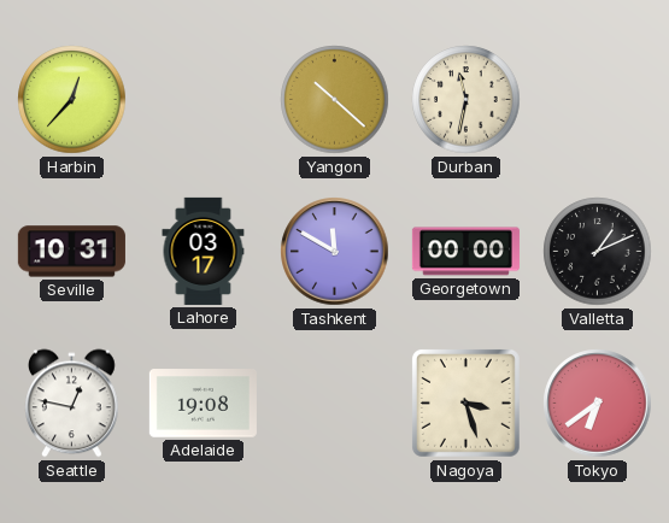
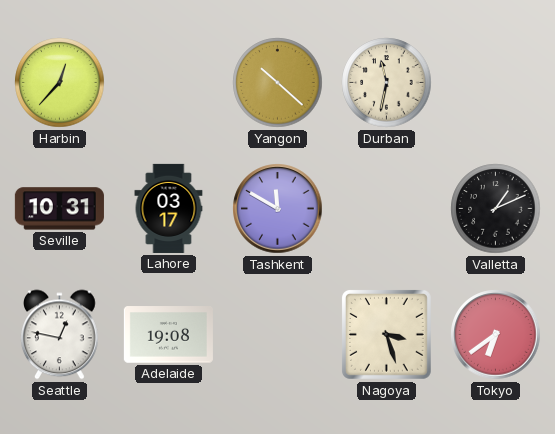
Georgetown: 00:00 -> none (465, 252)
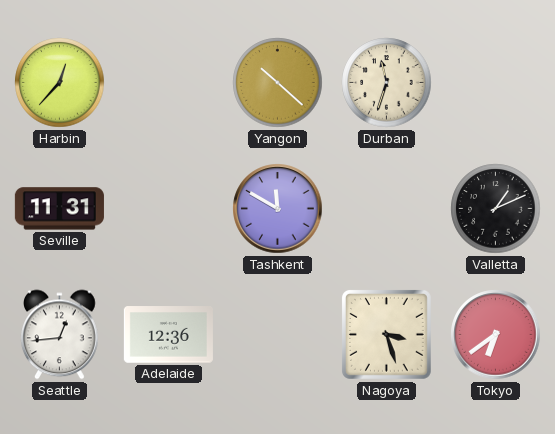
Durban: 11:32 -> 11:33 (387, 83)
Seville: 10:31 -> 11:31 (59, 209)
Lahore: 03:17 -> none (169, 208)
Seattle: 12:47 -> 12:44 (60, 335)
Adelaide: 19:08 -> 12:36 (168, 335)
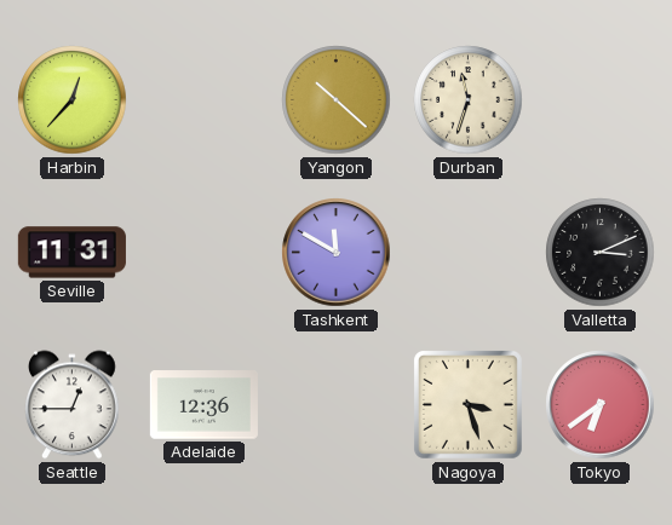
Valletta: 1:11 -> 3:11 (601, 253)
Seattle: 12:44 -> 12:45 (73, 405)
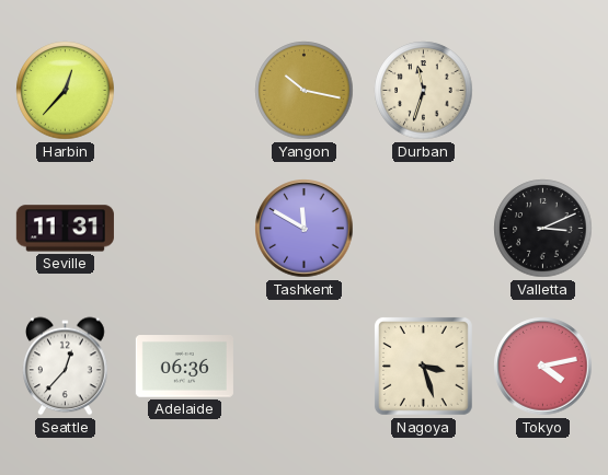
Yangon: 10:22 -> 10:17 (305, 91)
Seattle: 12:45 -> 12:37 (66, 367)
Adelaide: 12:36 -> 06:36 (184, 367)
Tokyo: 6:39 -> 4:13 (543, 367)
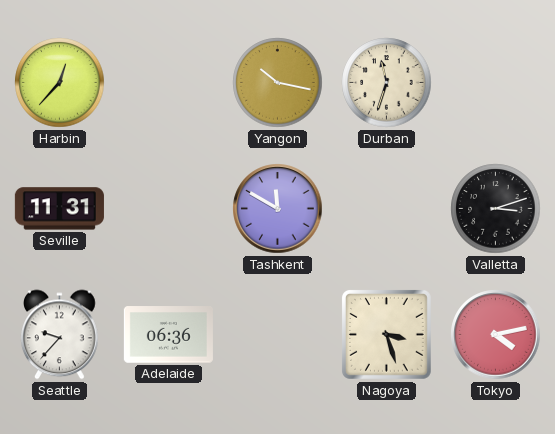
Valletta: 3:11 -> 3:12 (496, 209)
Seattle: 12:37 -> 9:37 (60, 335)
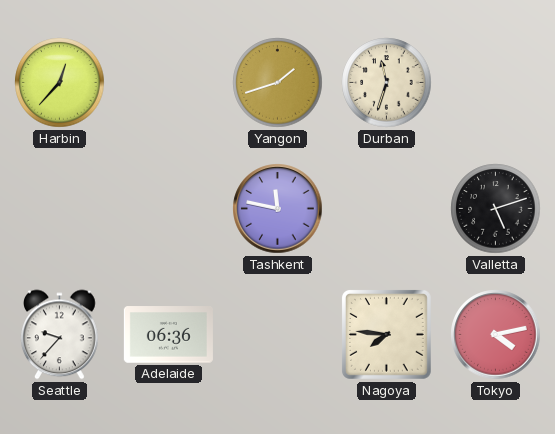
Yangon: 10:17 -> 1:42 (278, 83)
Seville: 11:31 -> none (59, 209)
Tashkent: 11:50 -> 11:47 (278, 209)
Valletta: 3:12 -> 5:12 (496, 209)
Nagoya: 3:27 -> 7:46 (386, 334)
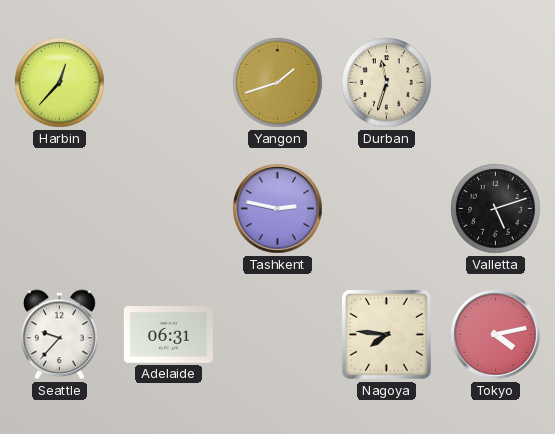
Tashkent: 11:47 -> 2:47 (278, 209)
Adelaide: 06:36 -> 06:31 (168, 335)
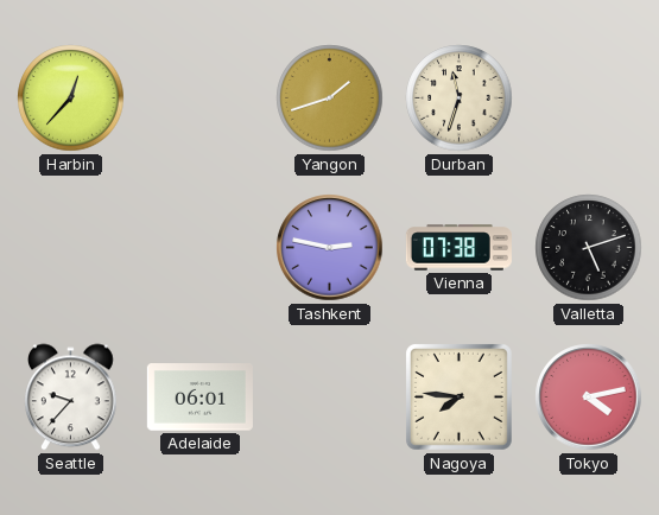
Vienna: none -> 07:38 (458, 248)
Adelaide: 06:31 -> 06:01 (199, 398)
